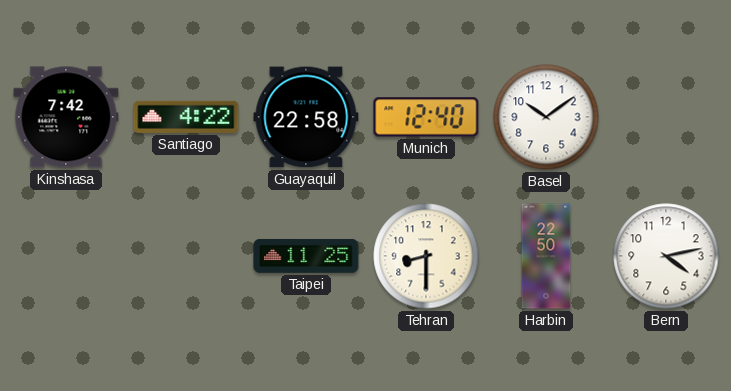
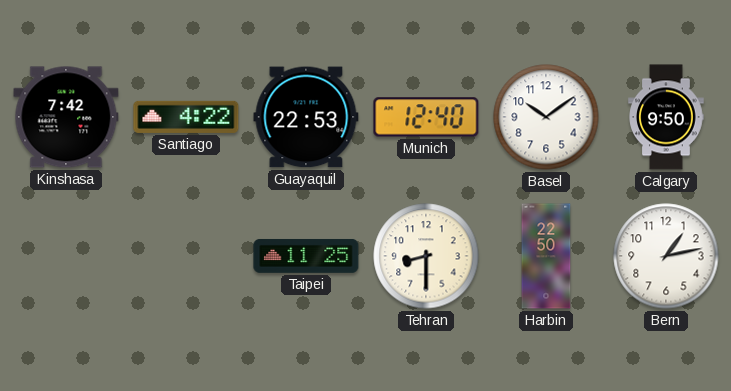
Guayaquil: 22:58 -> 22:53 (306, 117)
Calgary: none -> 9:50 (666, 117)
Bern: 4:13 -> 1:13 (666, 256)
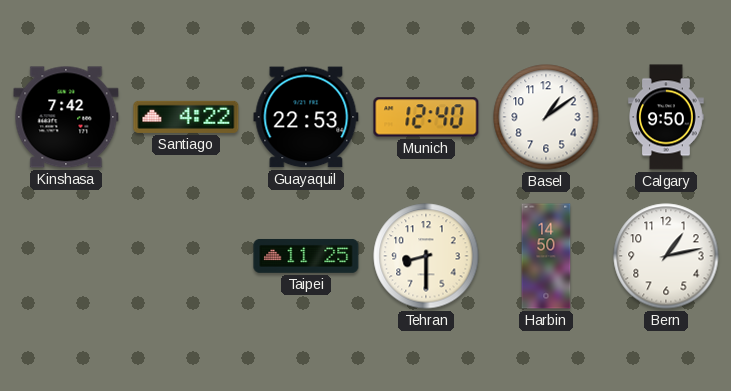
Basel: 10:09 -> 1:09 (546, 117)
Harbin: 22:50 -> 14:50 (546, 256)
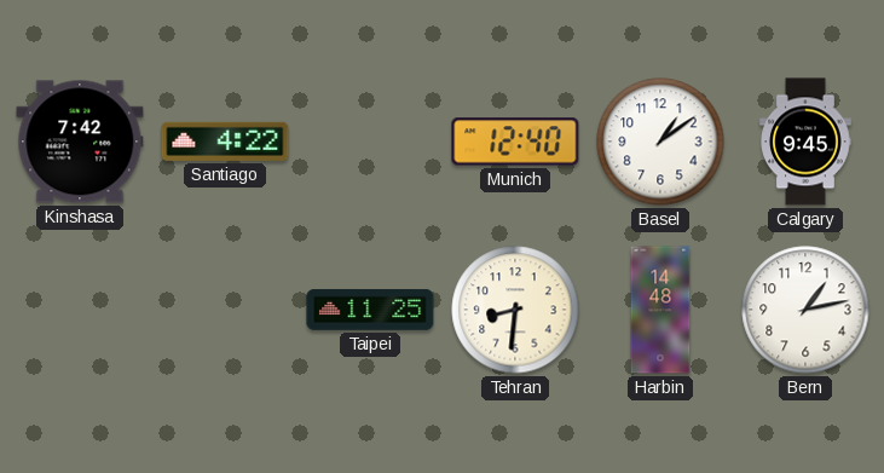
Guayaquil: 22:53 -> none (306, 117)
Calgary: 9:50 -> 9:45 (805, 142)
Tehran: 8:30 -> 8:31 (515, 310)
Harbin: 14:50 -> 14:48 (660, 310)
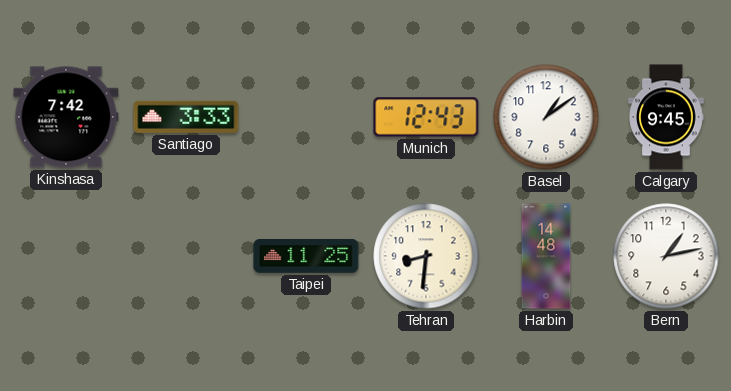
Santiago: 4:22 -> 3:33 (186, 117)
Munich: 12:40 -> 12:43 (426, 117)
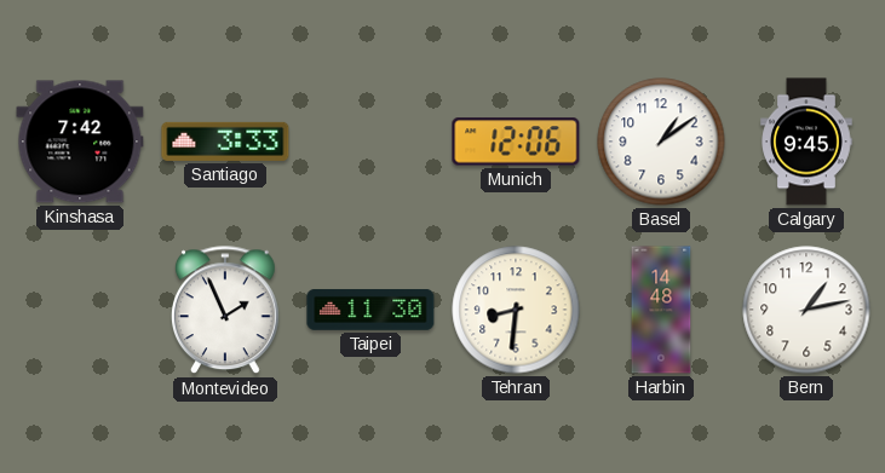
Munich: 12:43 -> 12:06 (516, 142)
Montevideo: none -> 1:56 (225, 311)
Taipei: 11:25 -> 11:30 (370, 310)
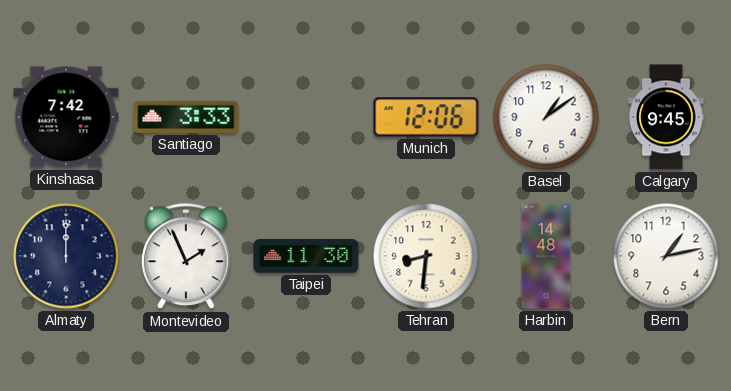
Almaty: none -> 12:00 (66, 256)
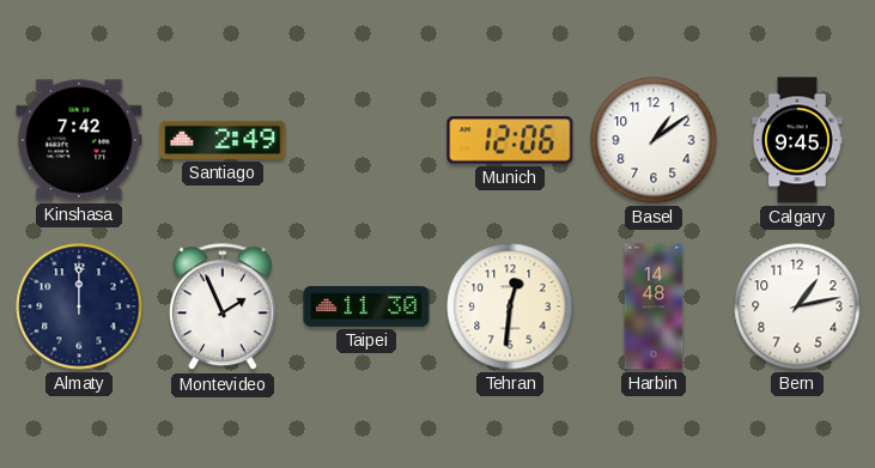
Santiago: 3:33 -> 2:49 (223, 140)
Tehran: 8:31 -> 12:31 (510, 306)
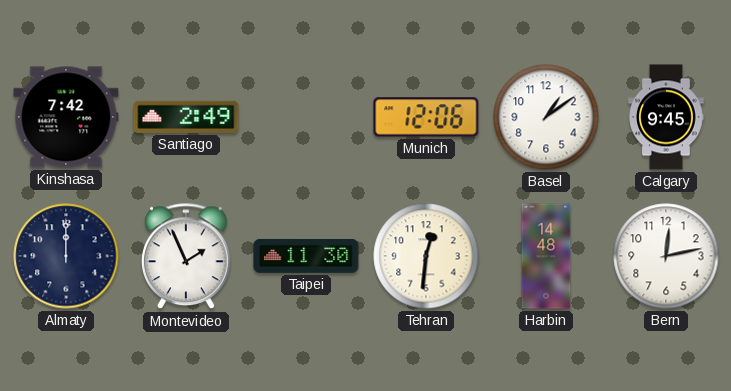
Bern: 1:13 -> 12:13 (666, 256)
